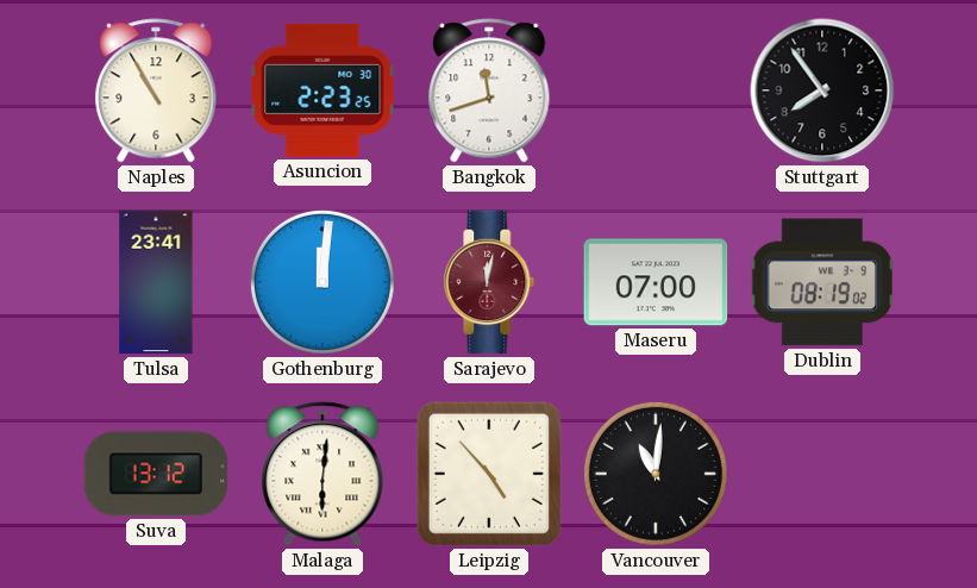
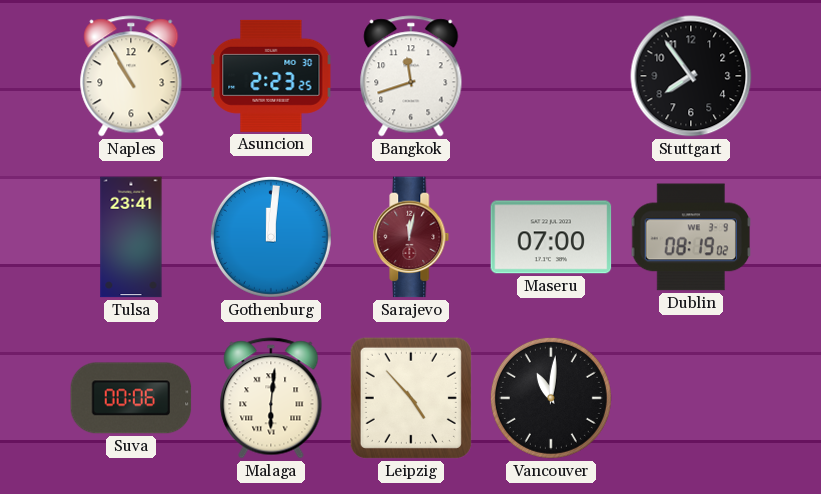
Suva: 13:12 -> 00:06 (131, 398)
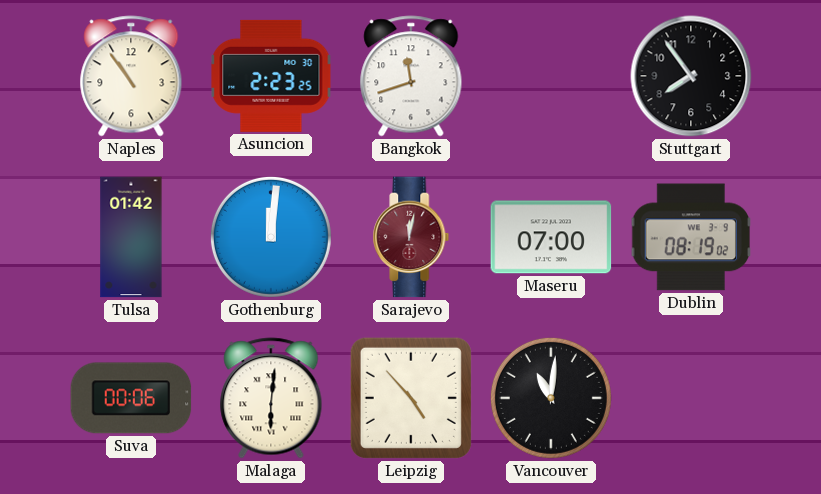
Naples: 10:55 -> 10:54 (131, 76)
Tulsa: 23:41 -> 01:42 (131, 237)
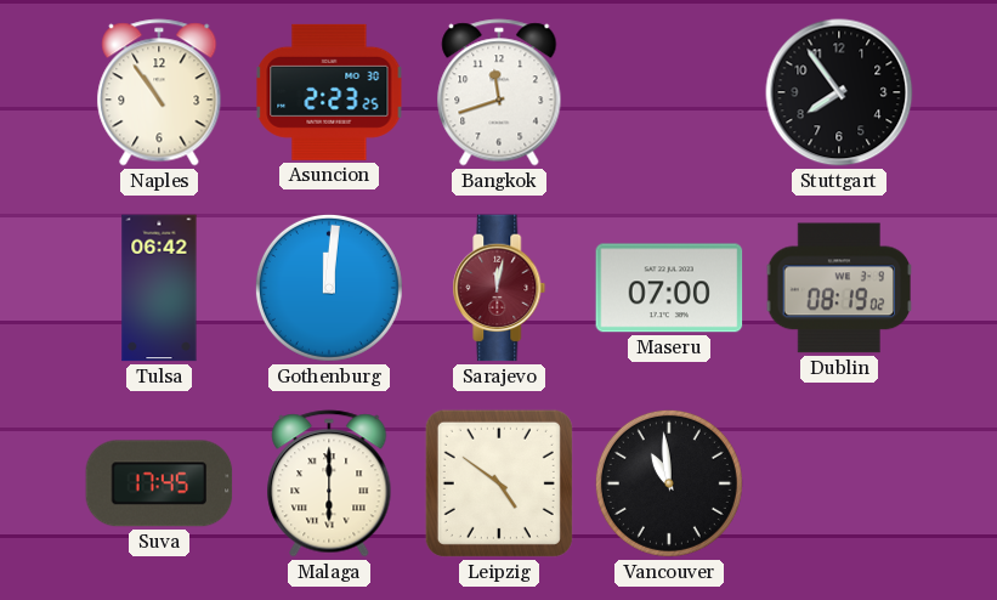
Tulsa: 01:42 -> 06:42 (159, 288)
Suva: 00:06 -> 17:45 (159, 483)
Malaga: 6:01 -> 6:00 (329, 483)
Leipzig: 4:53 -> 4:51 (499, 483)
Vancouver: 11:01 -> 10:59 (669, 483)
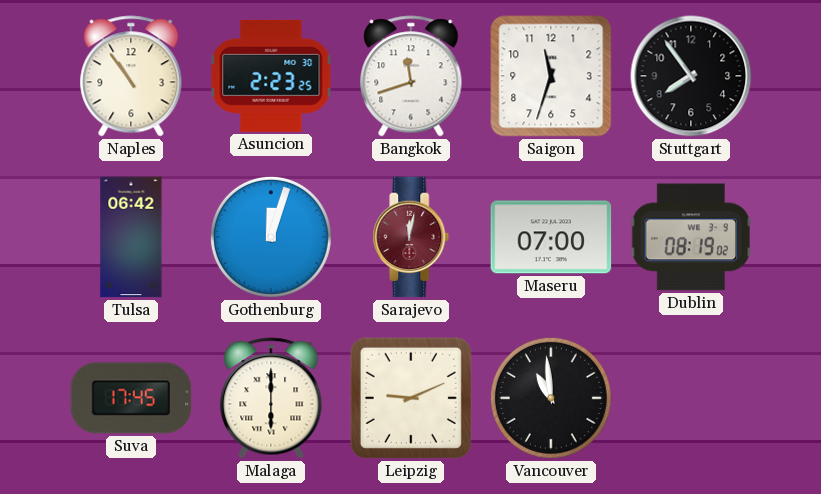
Saigon: none -> 11:33 (551, 76)
Gothenburg: 12:01 -> 12:03 (271, 237)
Leipzig: 4:51 -> 9:11 (411, 398)
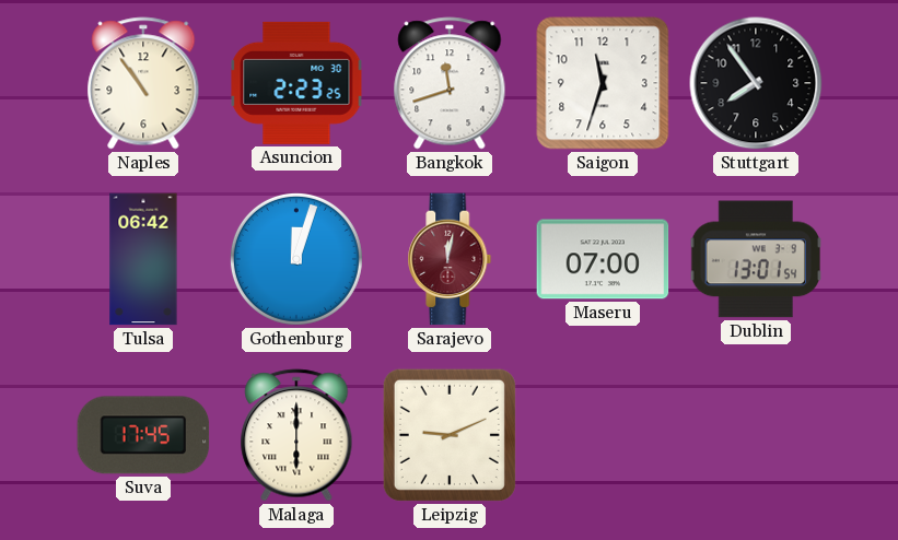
Dublin: 08:19 -> 13:01 (755, 259)
Vancouver: 10:59 -> none (551, 398)
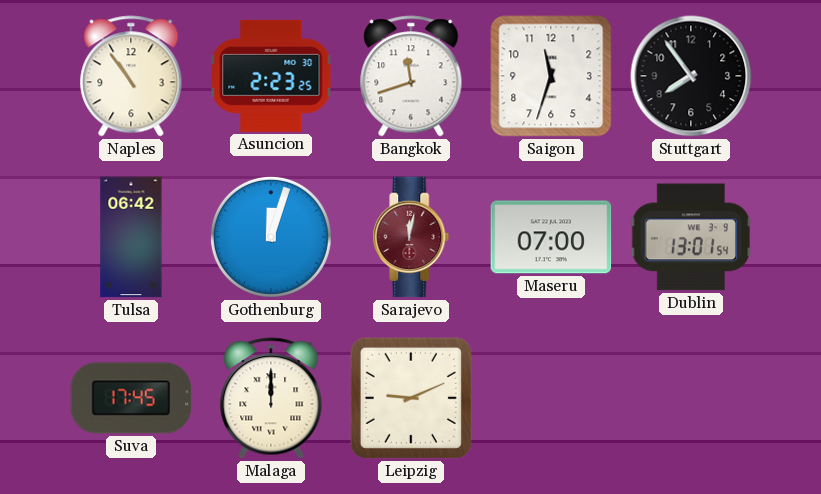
Malaga: 6:00 -> 12:00 (271, 398)
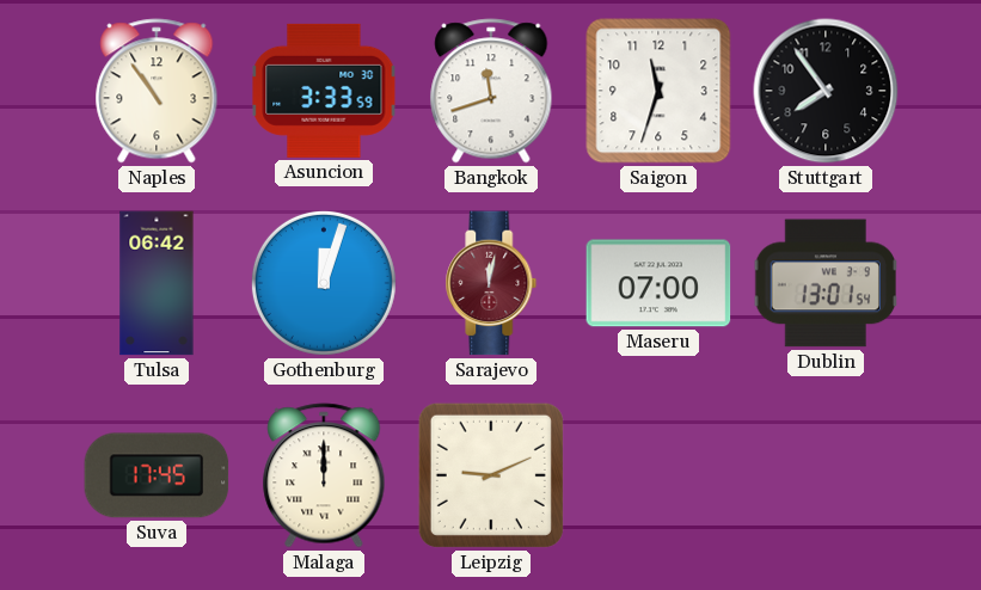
Asuncion: 2:23 -> 3:33 (324, 91)
